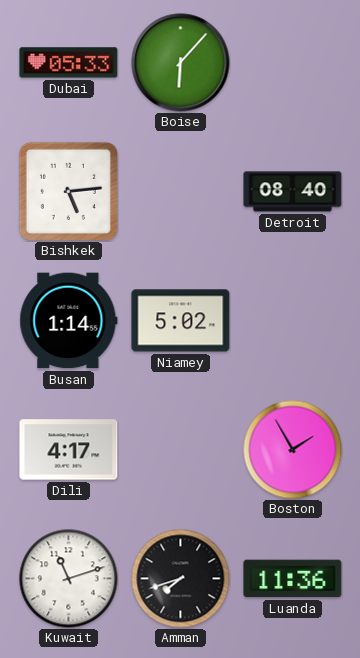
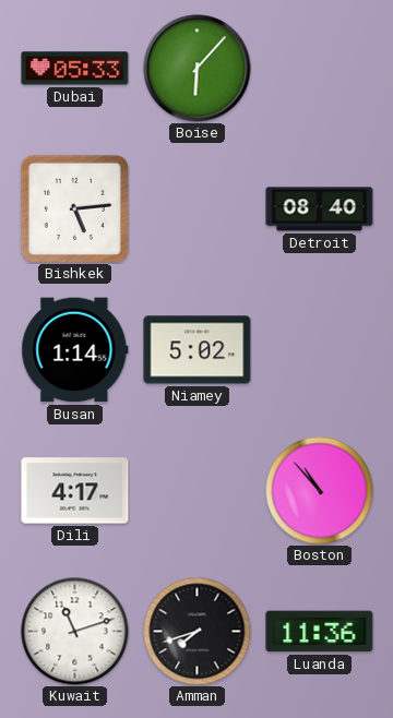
Boston: 1:55 -> 10:53 (320, 491)
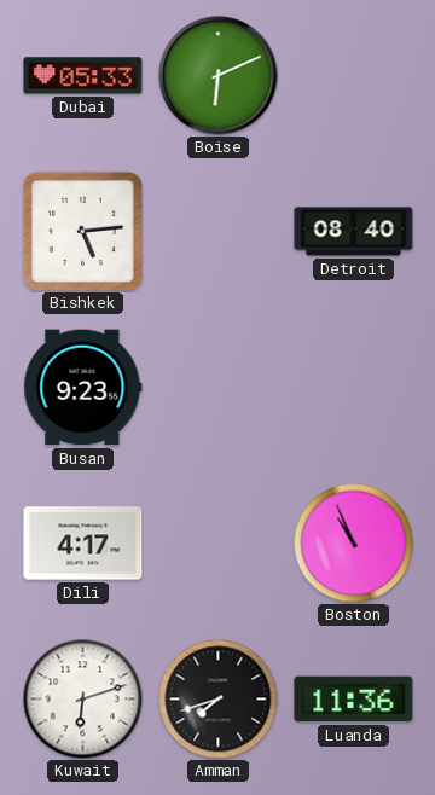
Boise: 6:07 -> 6:11 (219, 76)
Busan: 1:14 -> 9:23 (83, 388)
Niamey: 5:02 -> none (198, 350)
Boston: 10:53 -> 10:56 (354, 544)
Kuwait: 11:12 -> 6:12 (83, 700)
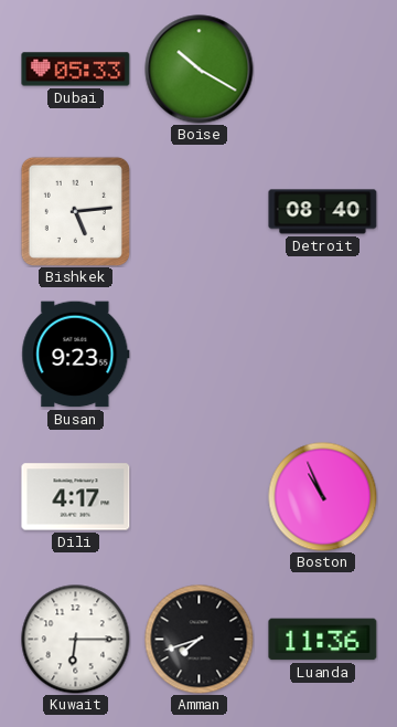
Boise: 6:11 -> 10:20 (200, 70)
Kuwait: 6:12 -> 6:15 (76, 640)
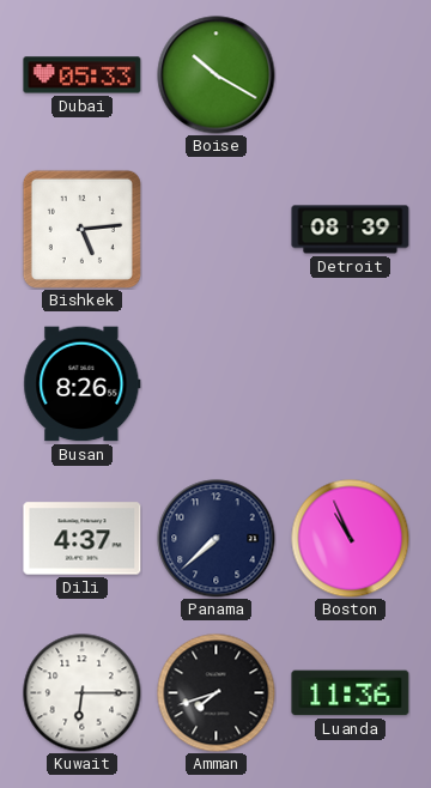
Detroit: 08:40 -> 08:39 (351, 230)
Busan: 9:23 -> 8:26 (83, 384)
Dili: 4:17 -> 4:37 (83, 539)
Panama: none -> 7:38 (217, 539)
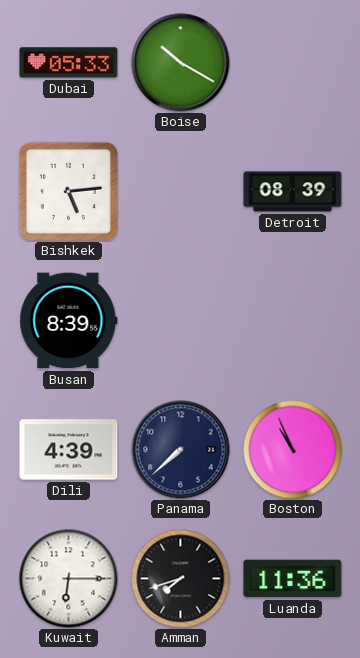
Busan: 8:26 -> 8:39 (69, 321)
Dili: 4:37 -> 4:39 (69, 450)
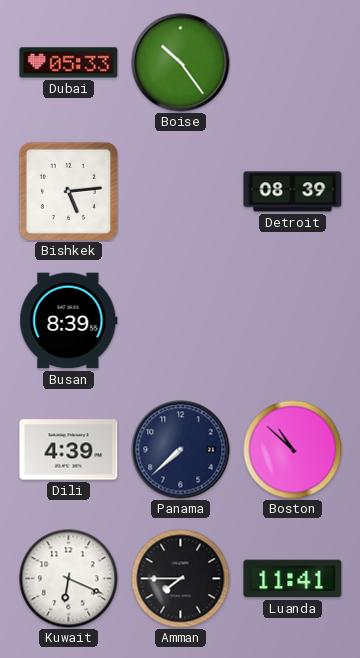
Boise: 10:20 -> 10:24 (181, 63)
Boston: 10:56 -> 10:52 (293, 450)
Kuwait: 6:15 -> 6:19 (69, 579)
Amman: 7:42 -> 7:45 (181, 579)
Luanda: 11:36 -> 11:41 (293, 579)
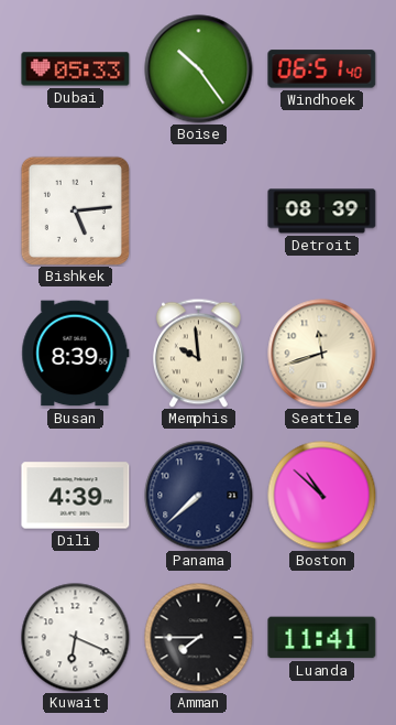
Windhoek: none -> 06:51 (322, 69)
Memphis: none -> 9:59 (199, 353)
Seattle: none -> 11:42 (322, 354)
